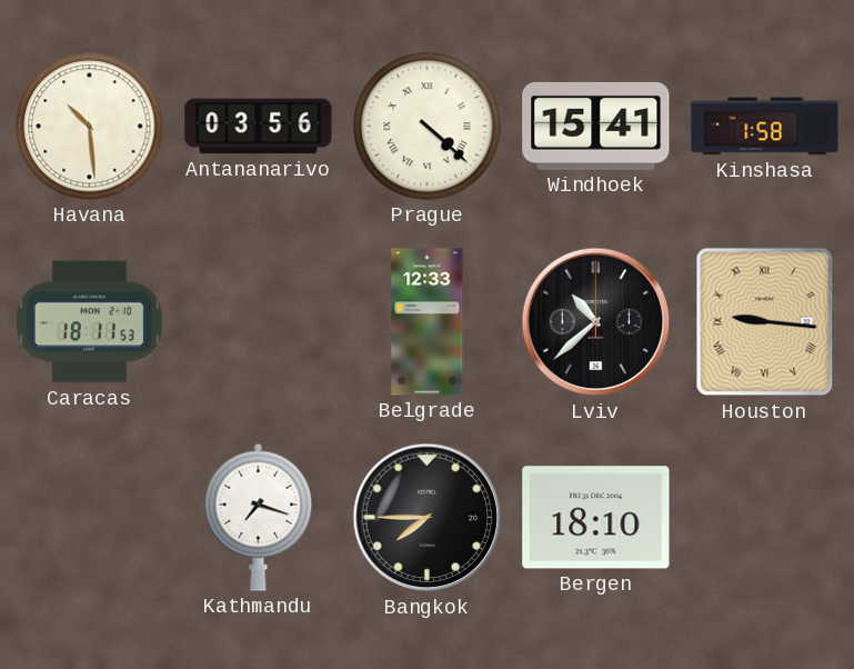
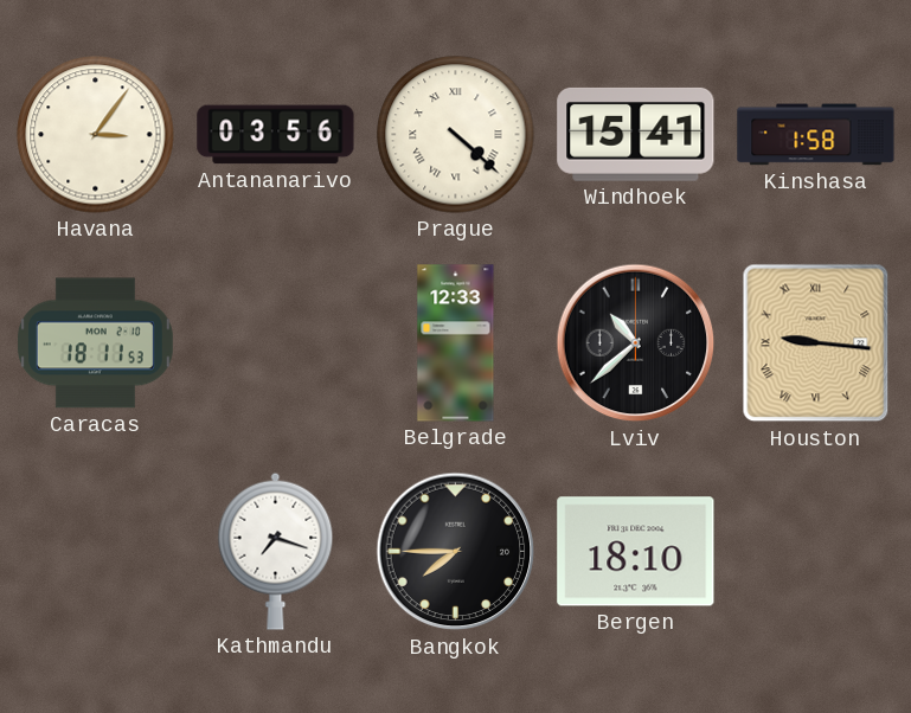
Havana: 10:29 -> 3:06 (96, 135)
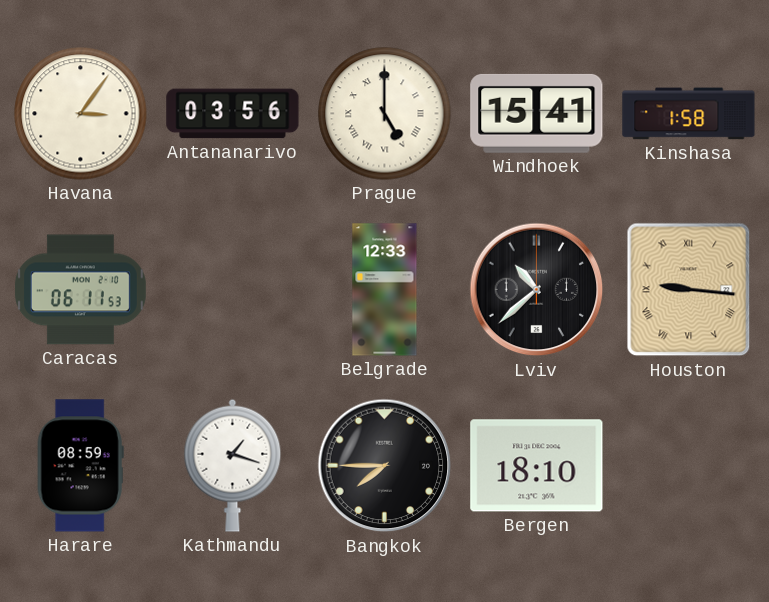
Prague: 4:22 -> 5:00 (385, 114)
Caracas: 18:11 -> 06:11 (80, 290)
Harare: none -> 08:59 (80, 466)
Kathmandu: 7:18 -> 1:18 (233, 465)
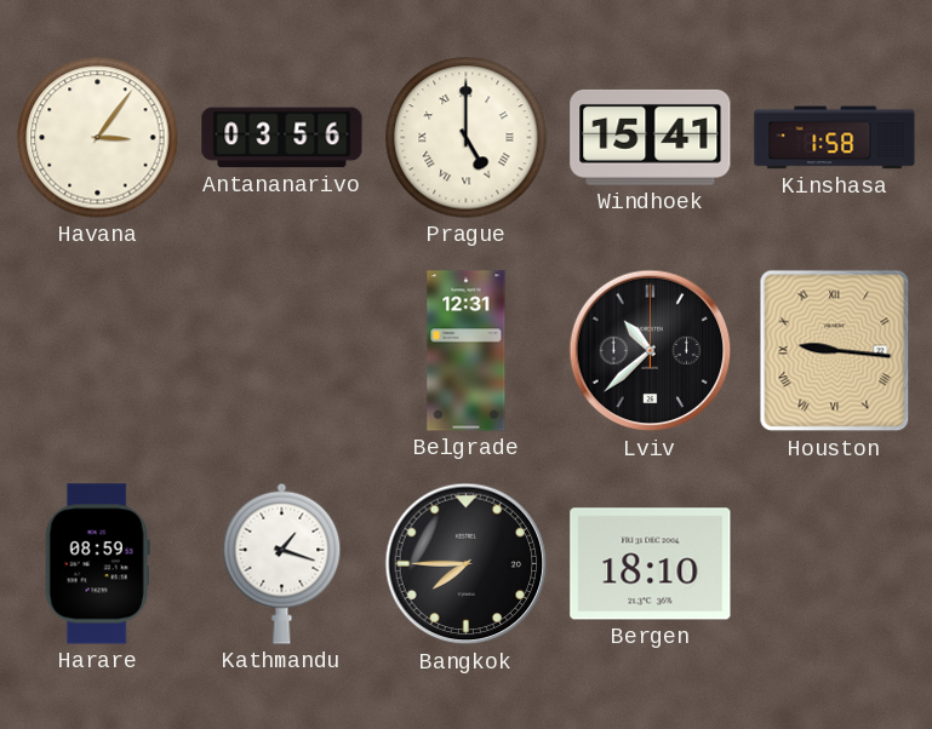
Caracas: 06:11 -> none (80, 290)
Belgrade: 12:33 -> 12:31 (467, 351)
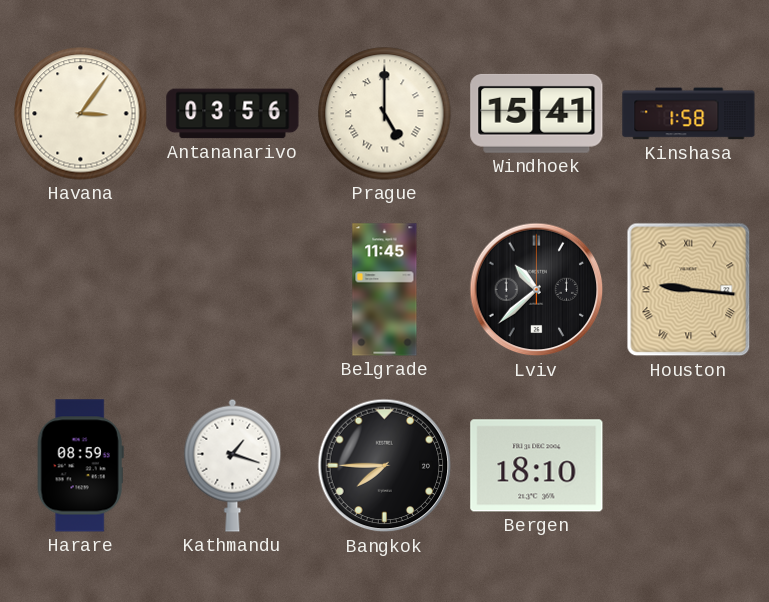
Belgrade: 12:31 -> 11:45 (385, 290)
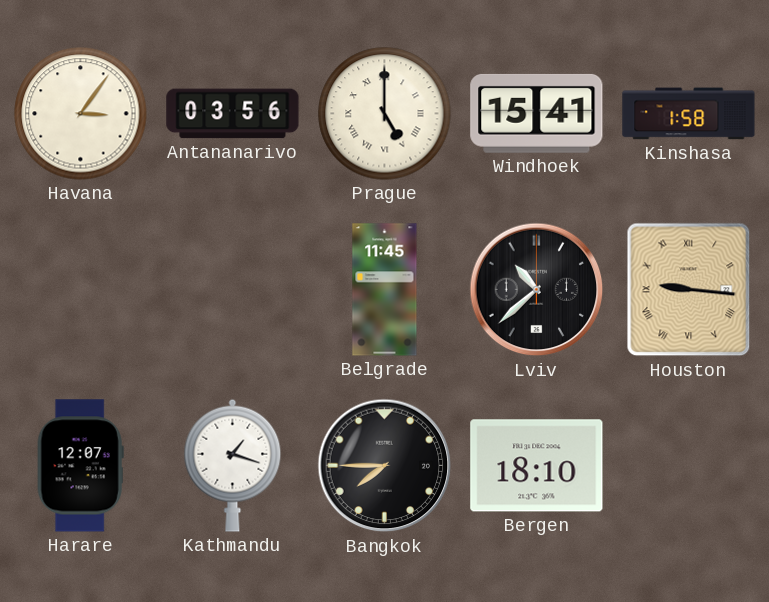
Harare: 08:59 -> 12:07 (80, 466)
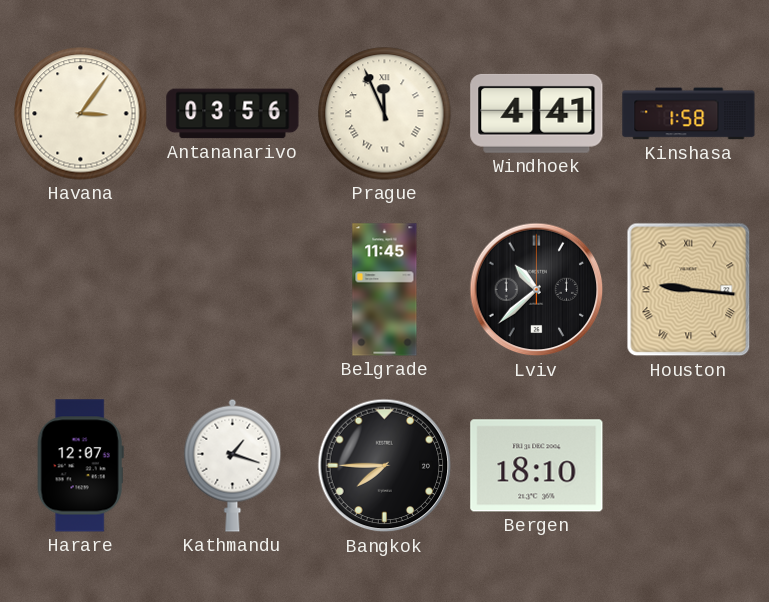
Prague: 5:00 -> 11:56 (385, 114)
Windhoek: 15:41 -> 4:41 (537, 113)
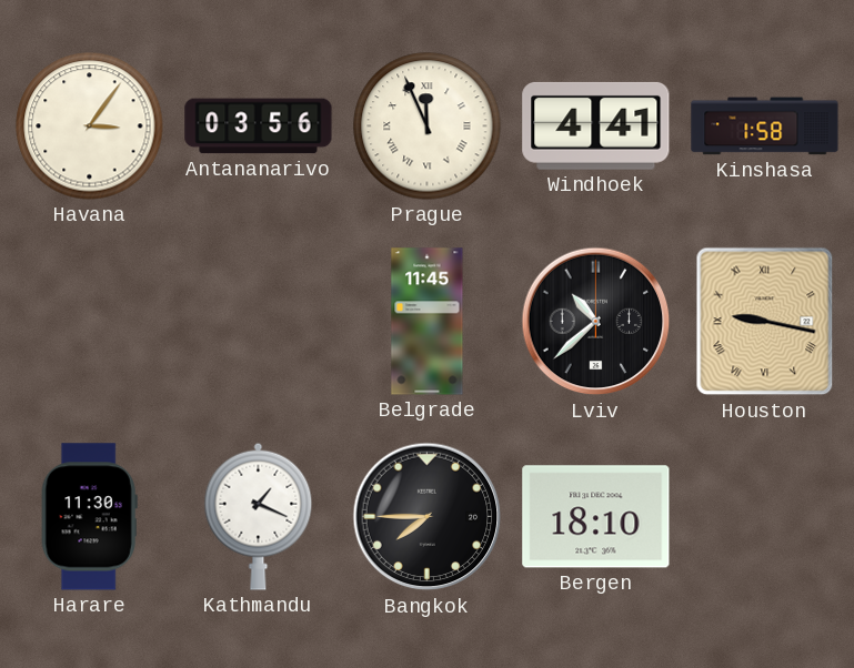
Houston: 9:16 -> 9:17 (765, 322)
Harare: 12:07 -> 11:30 (89, 517)
Kathmandu: 1:18 -> 1:19 (259, 516)
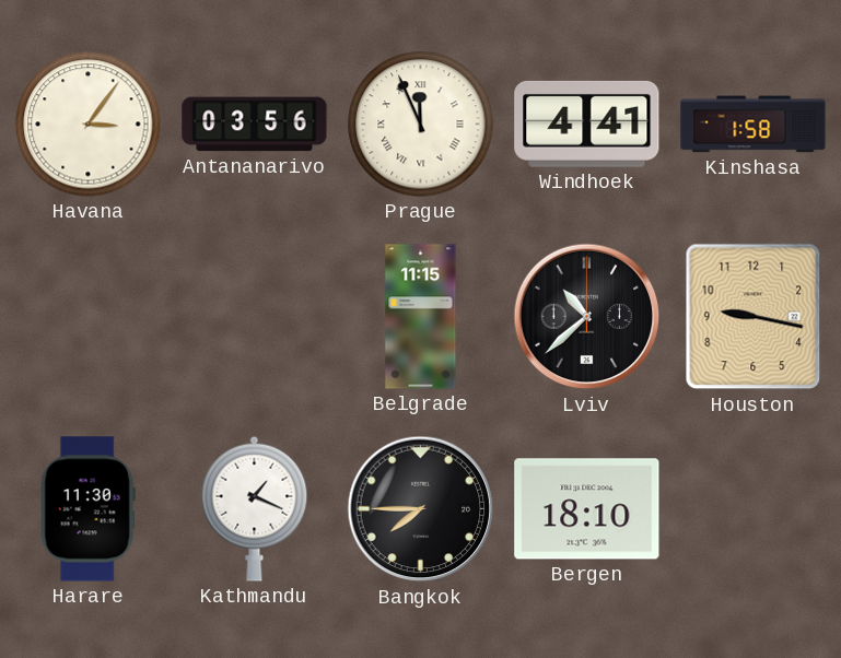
Belgrade: 11:45 -> 11:15 (421, 317)
Houston numerals: Roman -> Arabic (754, 317)
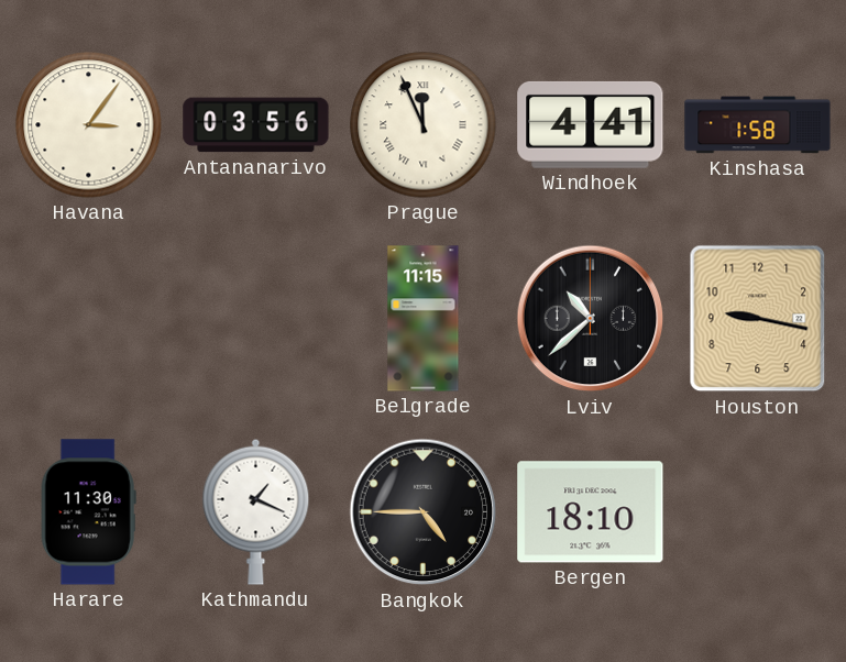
Bangkok: 7:45 -> 4:45 (424, 512)
